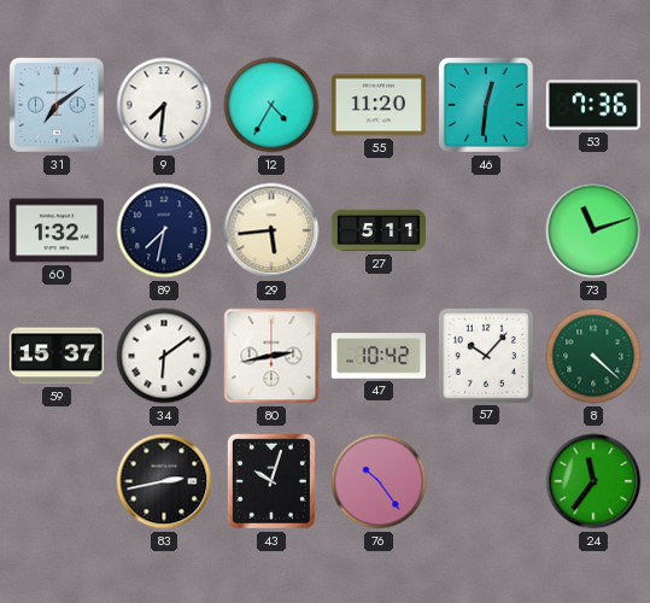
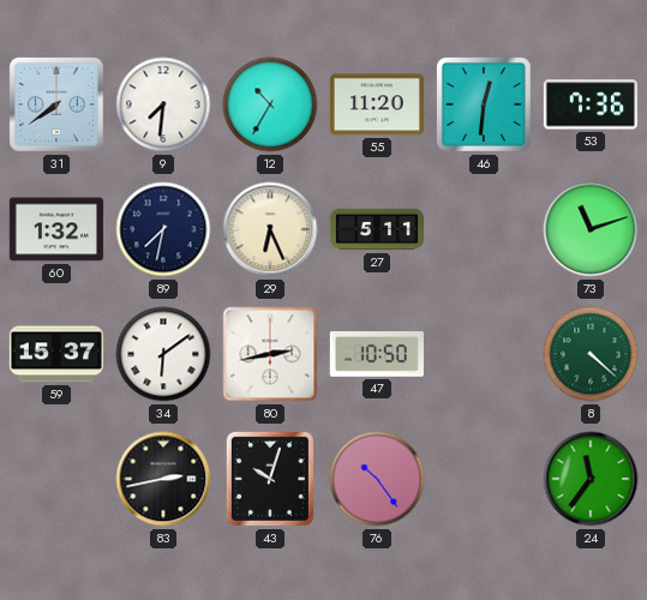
31: 7:09 -> 7:39 (56, 104)
12: 4:35 -> 10:35 (270, 104)
29: 5:44 -> 6:26 (270, 229)
47: 10:42 -> 10:50 (377, 355)
57: 10:07 -> none (486, 356)
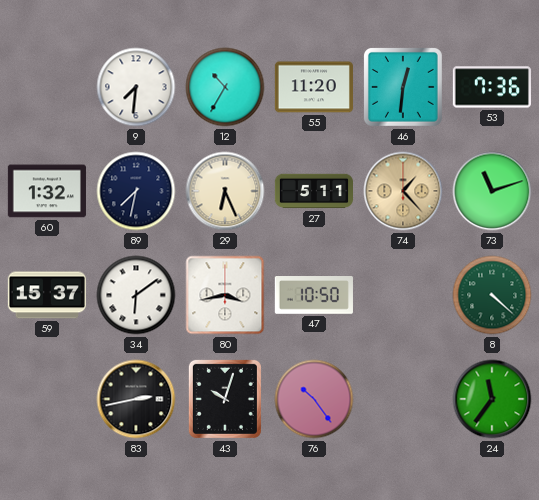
31: 7:39 -> none (56, 104)
74: none -> 1:23 (403, 191)
80: 2:43 -> 3:43 (225, 295)
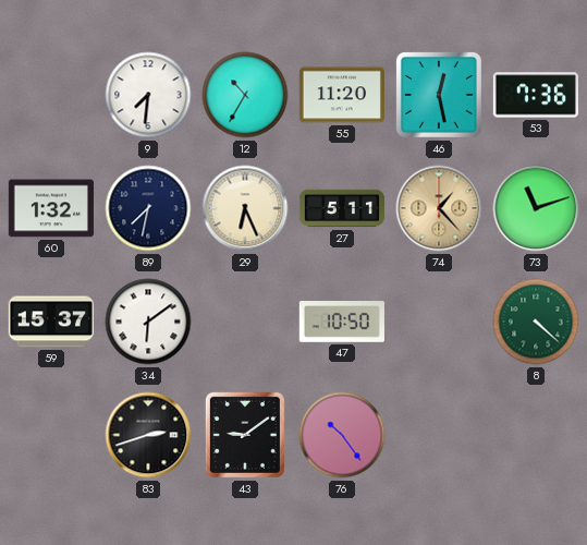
46: 12:31 -> 12:28 (439, 95)
80: 3:43 -> none (225, 295)
83: 2:43 -> 2:42 (148, 435)
43: 10:03 -> 9:09 (245, 435)
24: 11:36 -> none (492, 399)
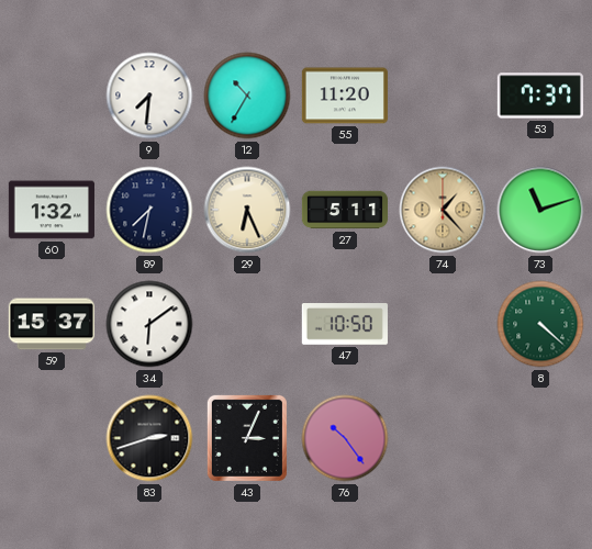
46: 12:28 -> none (439, 95)
53: 7:36 -> 7:37 (540, 96)
43: 9:09 -> 3:04 (247, 438)
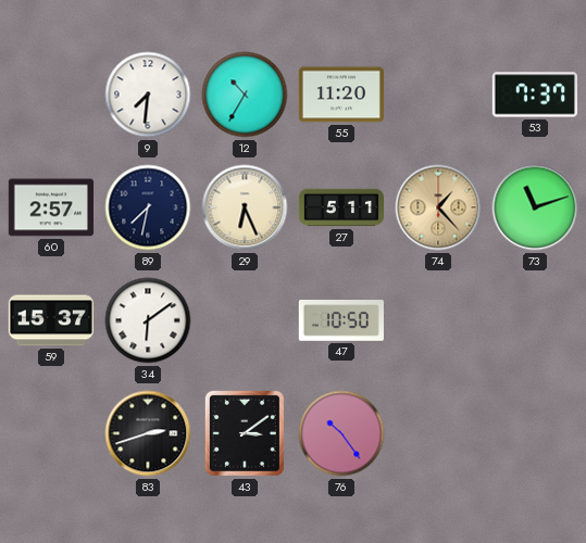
60: 1:32 -> 2:57 (51, 207)
8: 4:22 -> none (540, 324)
43: 3:04 -> 3:09 (245, 433)
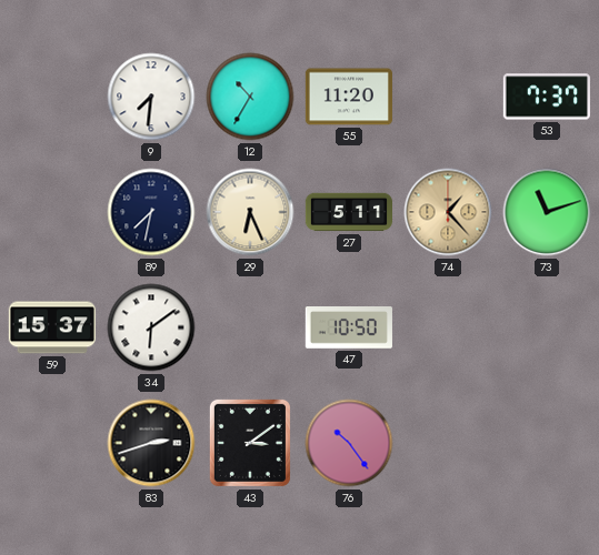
60: 2:57 -> none (51, 207)
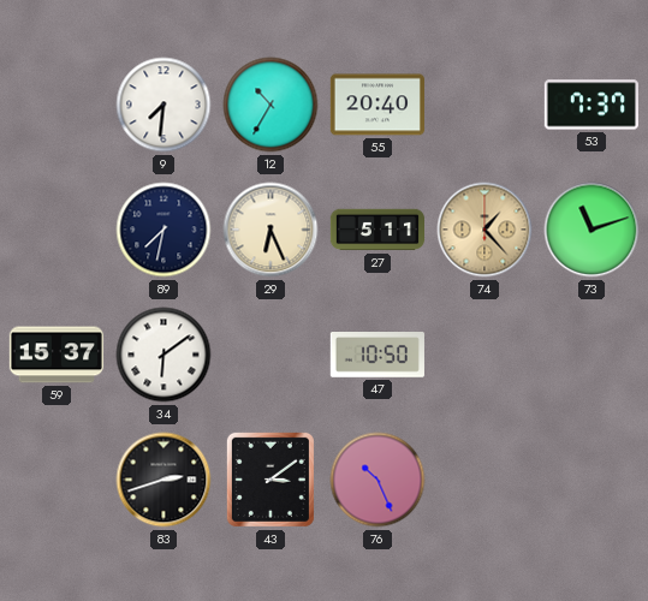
55: 11:20 -> 20:40 (377, 105)
76: 10:24 -> 10:26 (377, 480)
